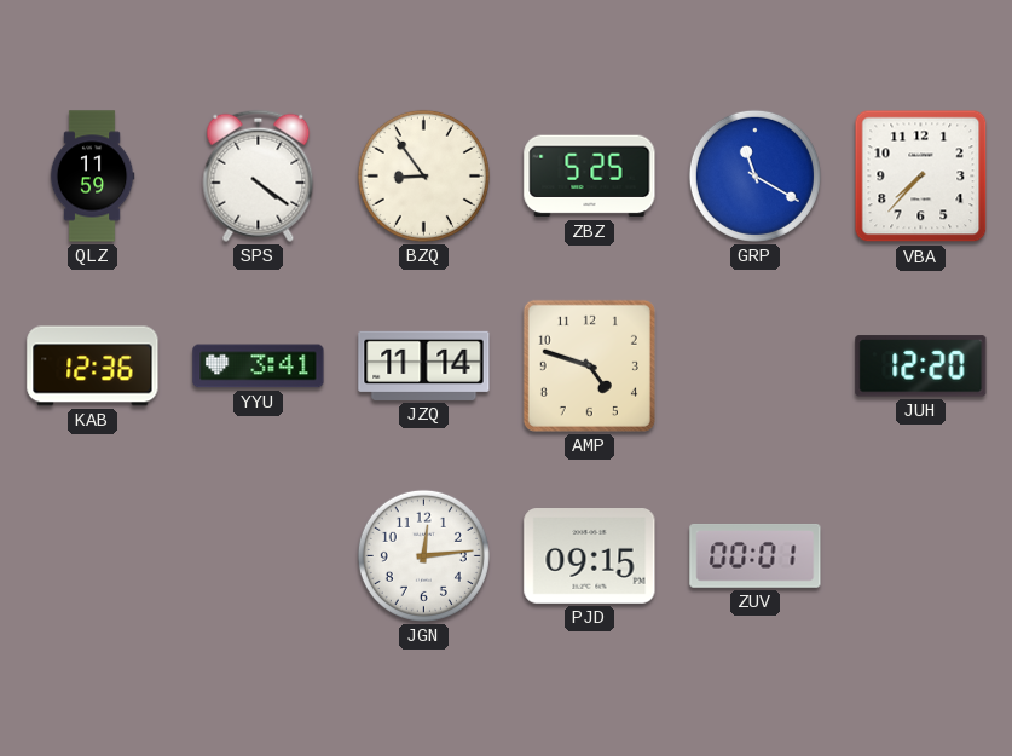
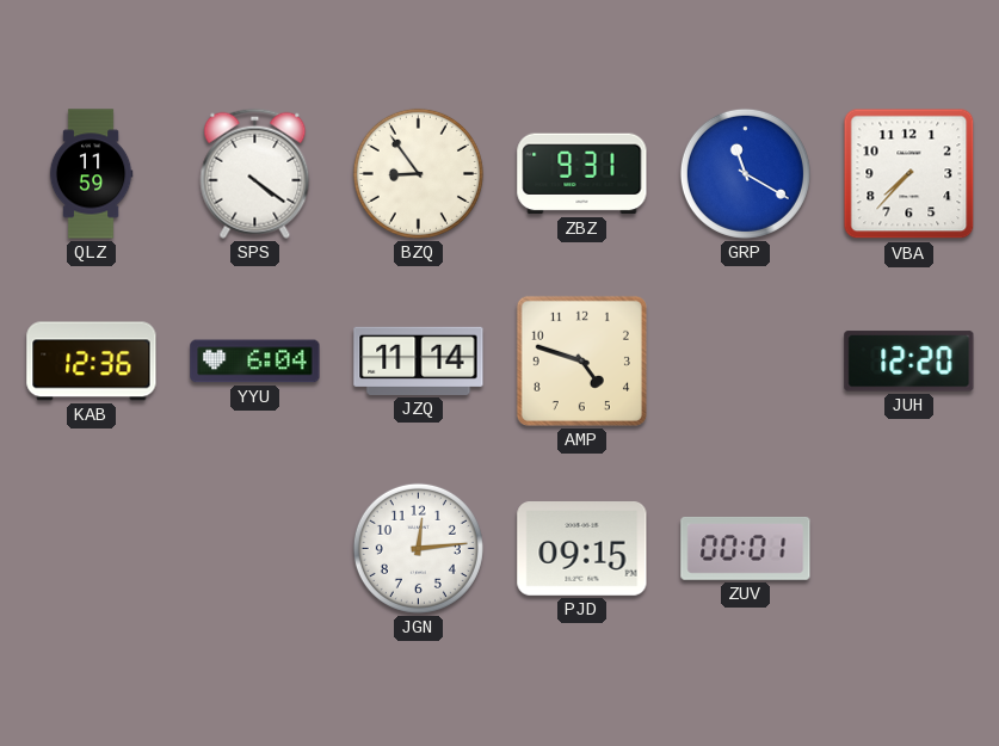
ZBZ: 5:25 -> 9:31 (582, 174)
YYU: 3:41 -> 6:04 (255, 362)
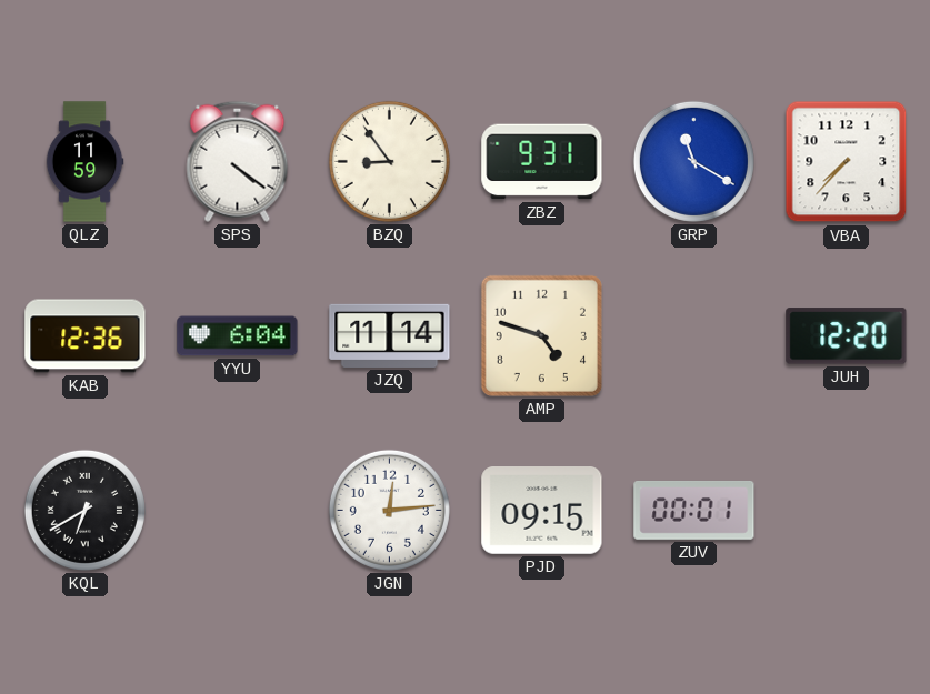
KQL: none -> 6:40 (84, 510)
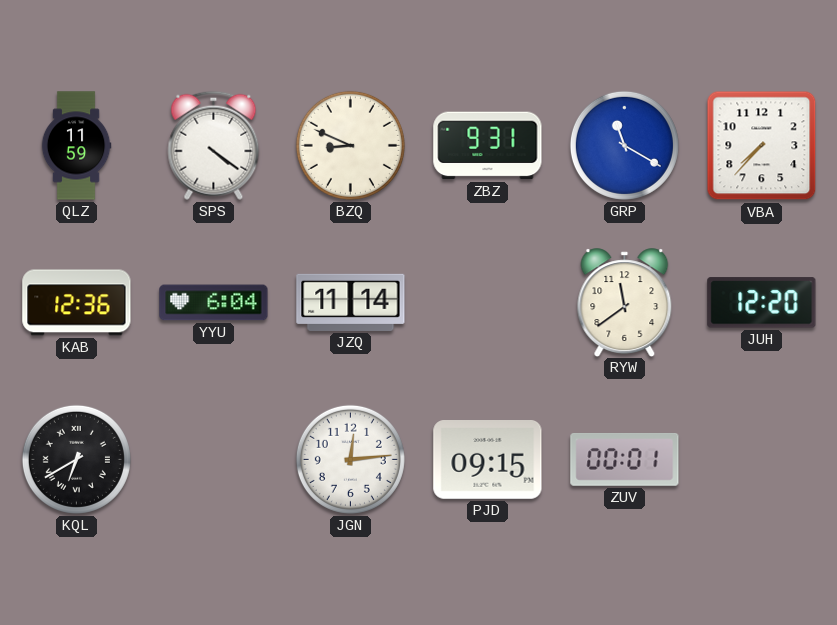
BZQ: 8:54 -> 8:49 (350, 145)
AMP: 4:48 -> none (541, 335)
RYW: none -> 11:39 (625, 302)
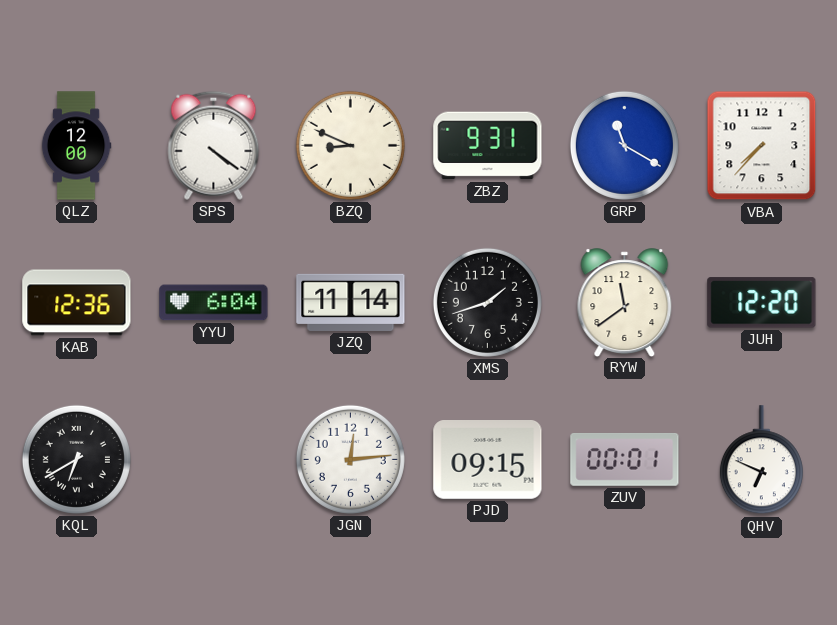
QLZ: 11:59 -> 12:00 (76, 146)
XMS: none -> 1:42 (487, 302)
QHV: none -> 6:49 (761, 460)
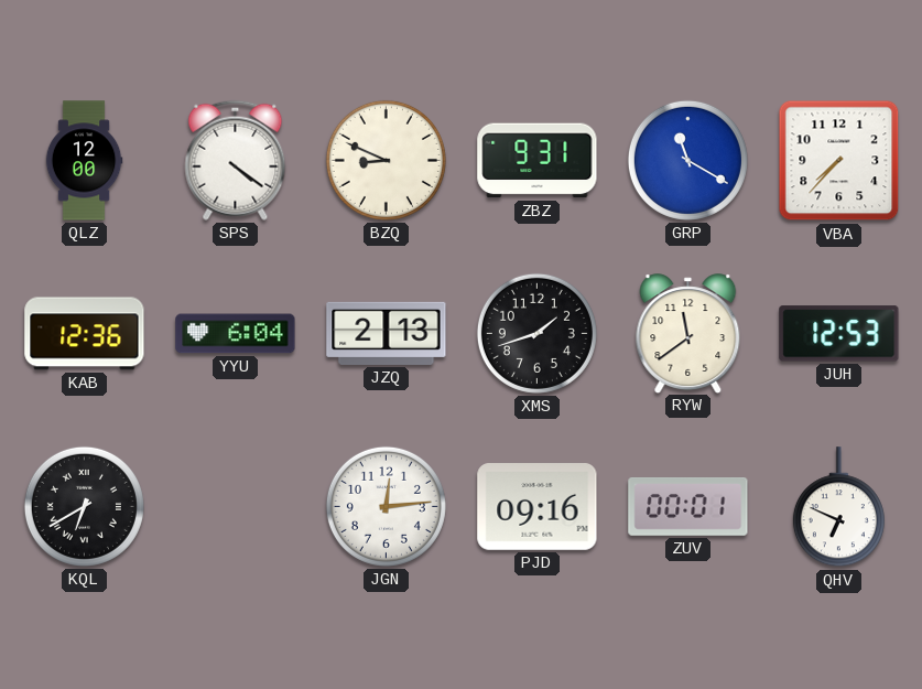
JZQ: 11:14 -> 2:13 (387, 333)
JUH: 12:20 -> 12:53 (839, 334)
PJD: 09:15 -> 09:16 (538, 507)
